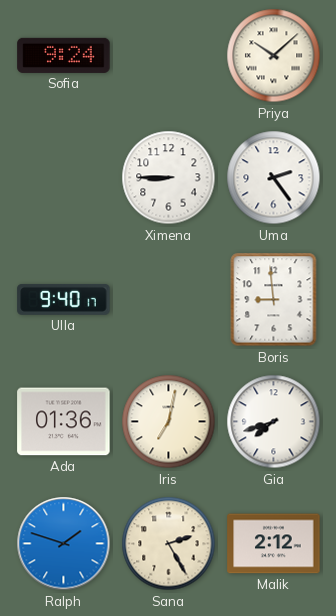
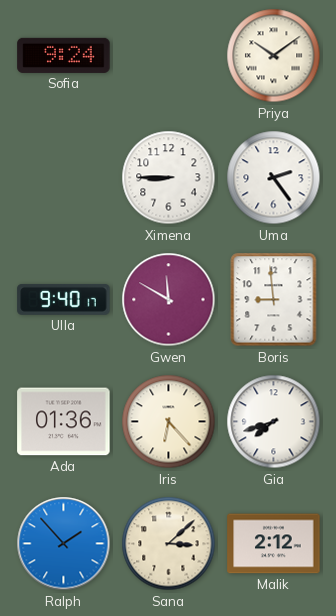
Priya: 10:08 -> 10:09 (274, 56)
Gwen: none -> 11:50 (169, 300)
Iris: 7:02 -> 6:23 (169, 422)
Ralph: 1:48 -> 1:53 (64, 544)
Sana: 2:25 -> 3:08 (169, 544)
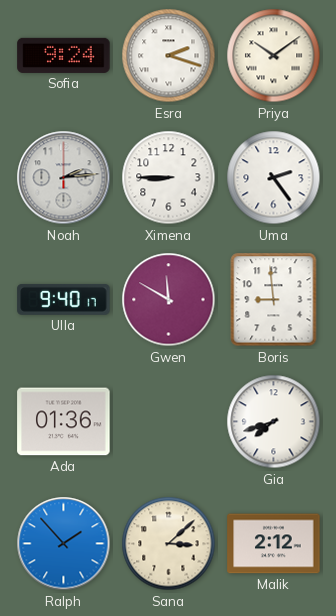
Esra: none -> 2:18 (169, 56)
Noah: none -> 2:14 (64, 178)
Iris: 6:23 -> none (169, 422)
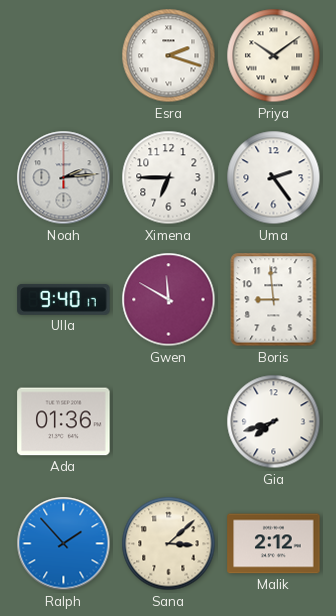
Sofia: 9:24 -> none (64, 55)
Ximena: 8:45 -> 6:45 (169, 178)
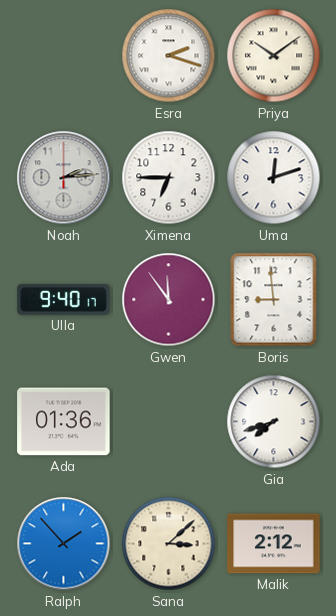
Uma: 2:24 -> 12:12 (274, 178)
Gwen: 11:50 -> 11:54 (169, 300)
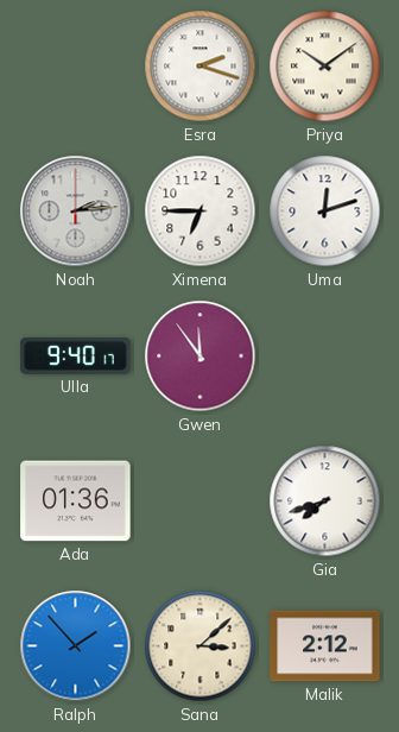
Boris: 8:59 -> none (274, 300)
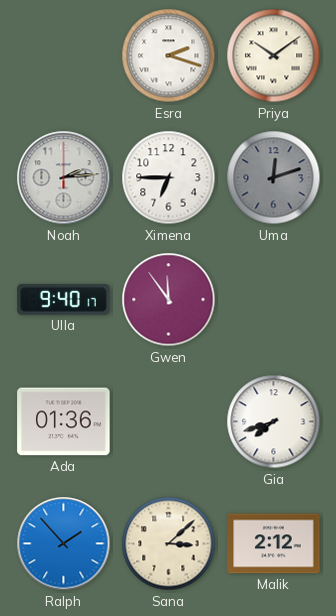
Uma dial: white -> grey (274, 178)
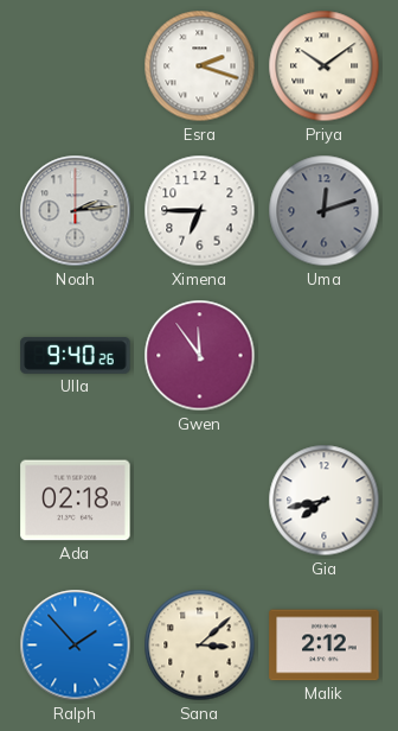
Ulla: 9:40:17 -> 9:40:26 (76, 355)
Ada: 01:36 -> 02:18 (76, 501)
Gia: 7:42 -> 7:43 (325, 501)
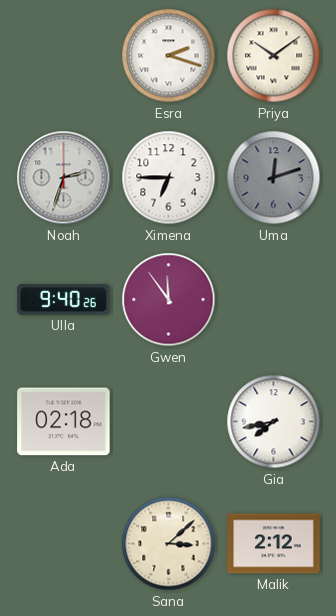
Noah: 2:14 -> 2:33 (64, 178)
Ralph: 1:53 -> none (76, 646)
